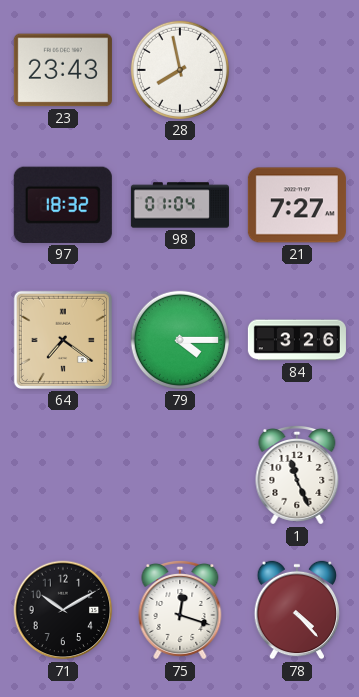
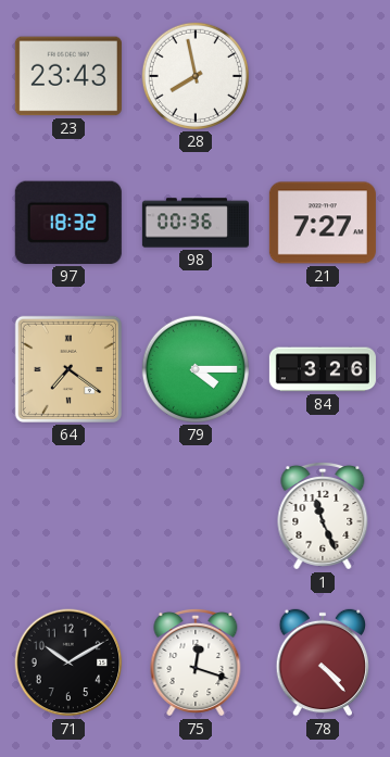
98: 01:04 -> 00:36 (196, 223)
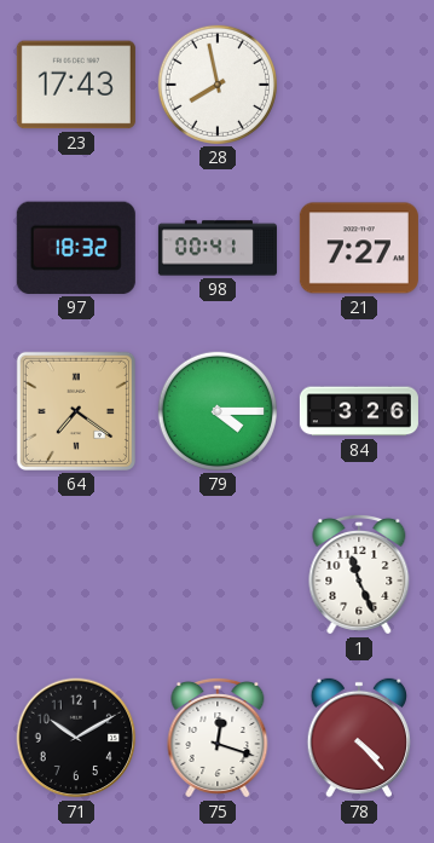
23: 23:43 -> 17:43 (76, 85)
98: 00:36 -> 00:41 (218, 248)
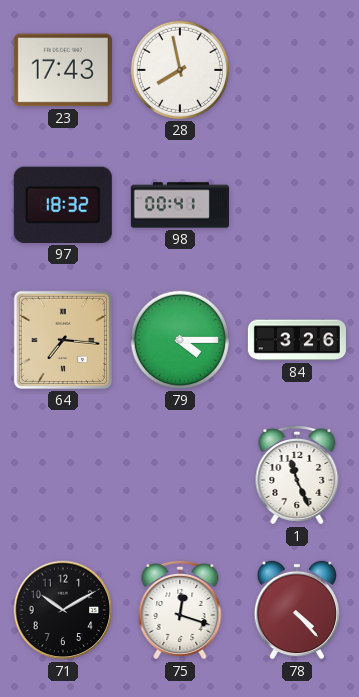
21: 7:27 -> none (359, 248)
64: 7:21 -> 7:16 (63, 340)
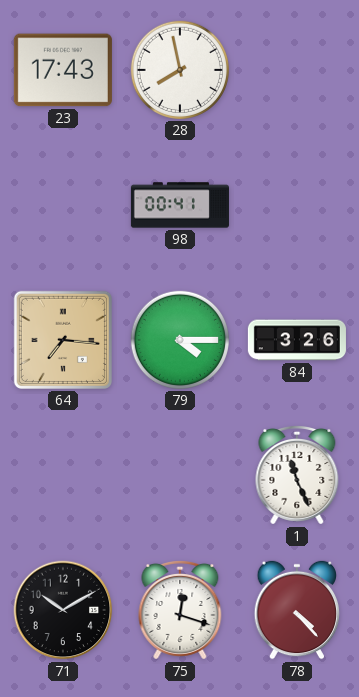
97: 18:32 -> none (63, 205)
